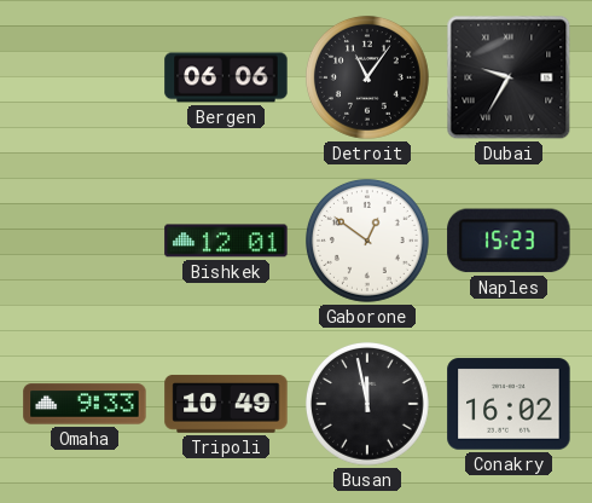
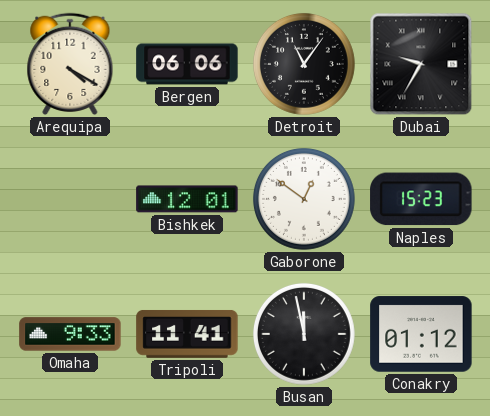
Arequipa: none -> 4:20 (70, 64)
Tripoli: 10:49 -> 11:41 (187, 334)
Conakry: 16:02 -> 01:12 (421, 334)
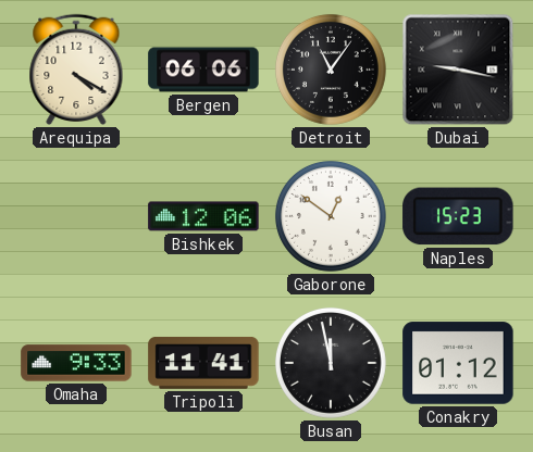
Dubai: 9:35 -> 9:17 (458, 70)
Bishkek: 12:01 -> 12:06 (203, 216)
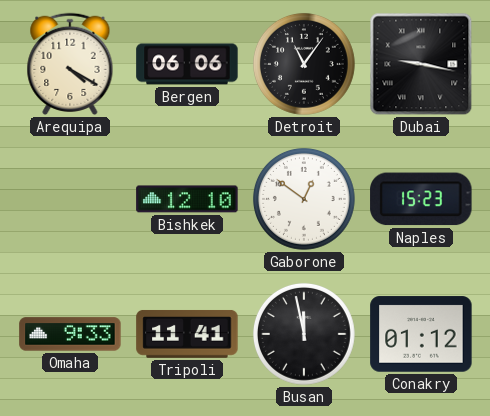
Bishkek: 12:06 -> 12:10 (187, 199)
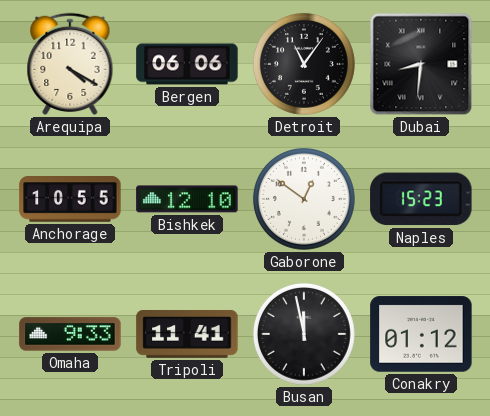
Dubai: 9:17 -> 8:31 (421, 64)
Anchorage: none -> 10:55 (70, 200)
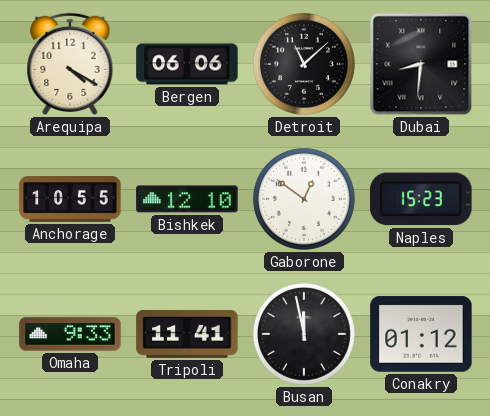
Detroit: 11:06 -> 11:08 (304, 64)
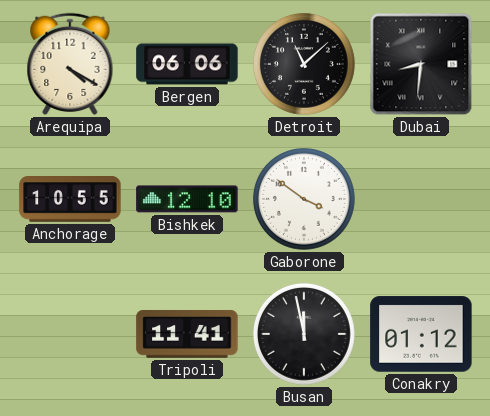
Gaborone: 12:51 -> 3:51 (304, 199)
Naples: 15:23 -> none (421, 199)
Omaha: 9:33 -> none (70, 334)
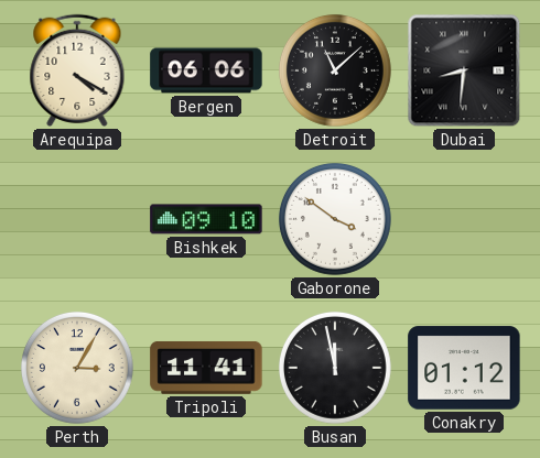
Anchorage: 10:55 -> none (70, 200)
Bishkek: 12:10 -> 09:10 (206, 219)
Perth: none -> 3:05 (77, 368)
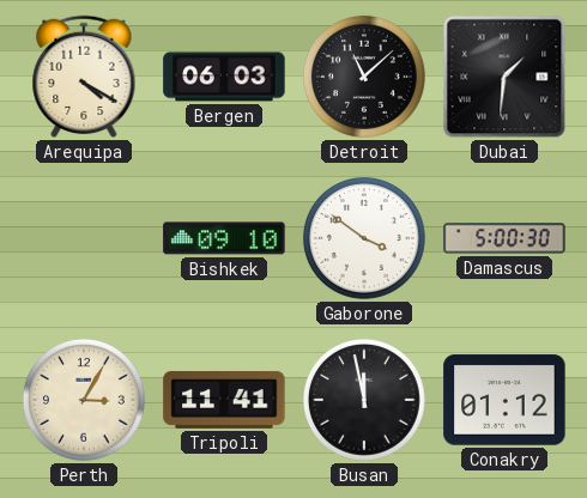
Bergen: 06:06 -> 06:03 (224, 77)
Dubai: 8:31 -> 1:31 (504, 77)
Damascus: none -> 5:00 (504, 238)
